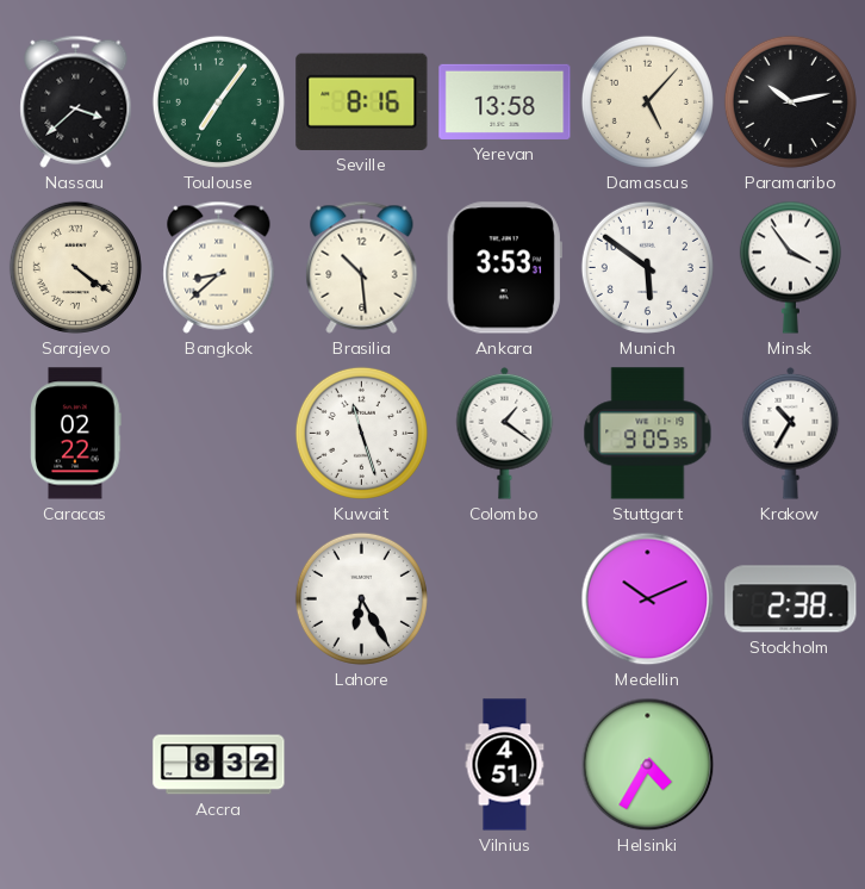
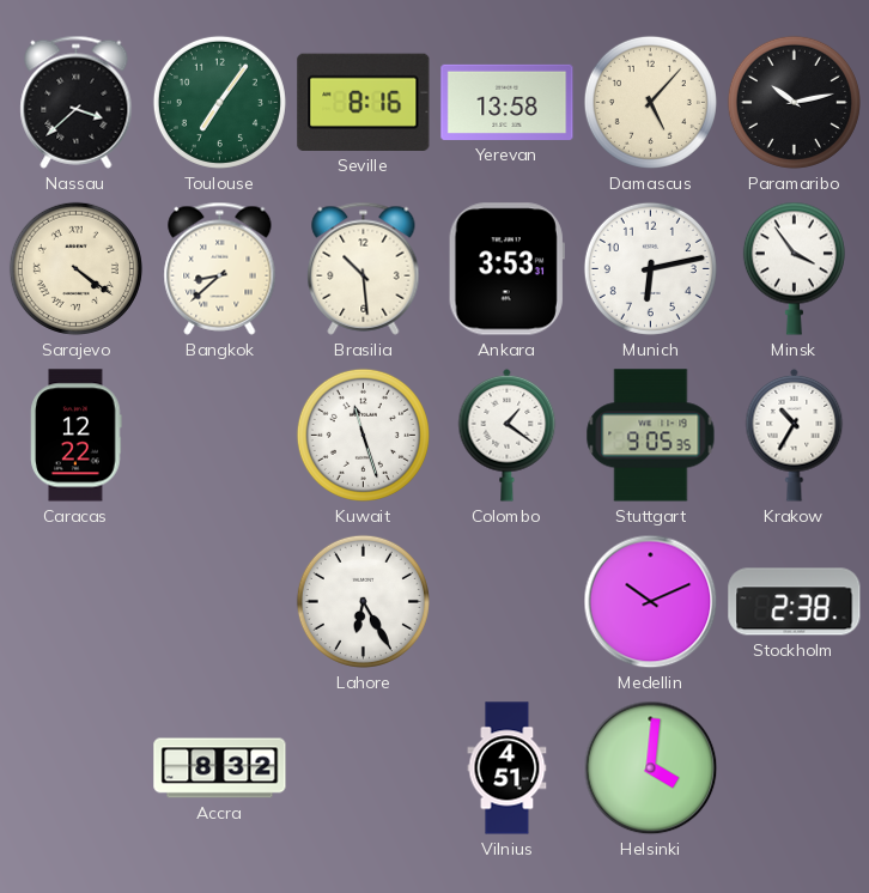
Munich: 5:51 -> 6:13 (650, 268)
Caracas: 02:22 -> 12:22 (77, 436)
Helsinki: 4:35 -> 4:01 (651, 769)
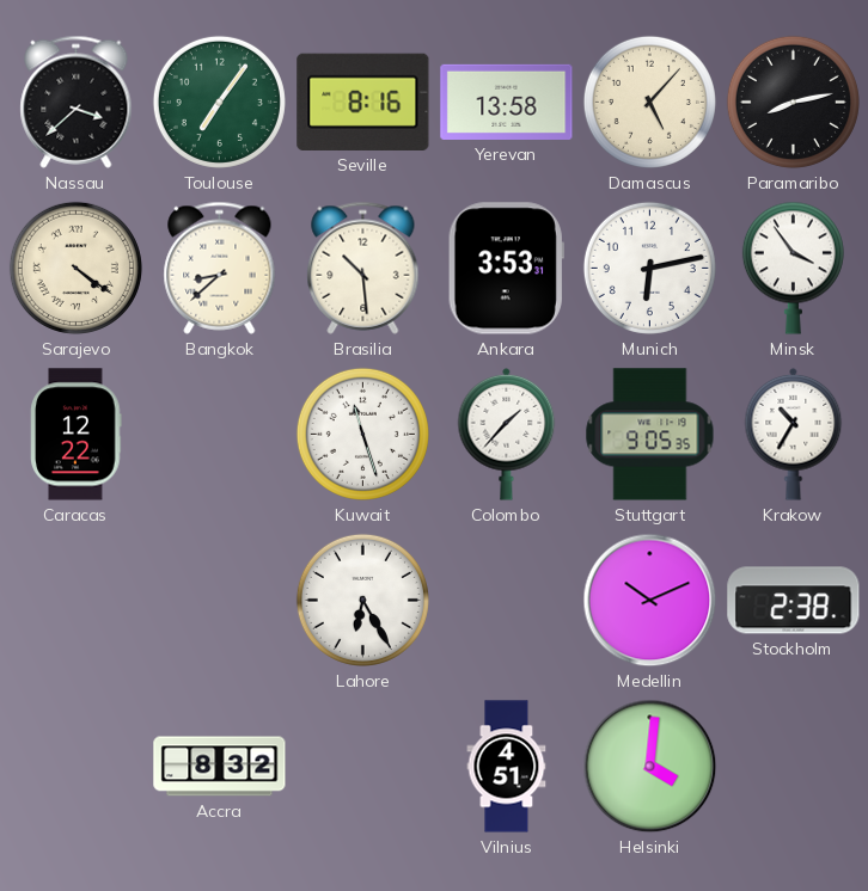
Paramaribo: 10:13 -> 8:13 (793, 102)
Colombo: 1:21 -> 1:37 (507, 434)
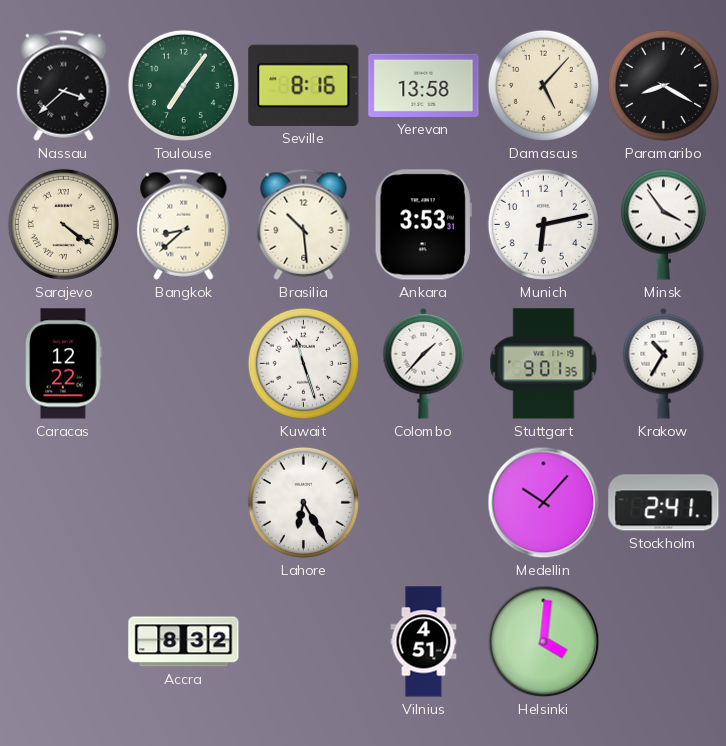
Paramaribo: 8:13 -> 8:20 (663, 85)
Stuttgart: 9:05 -> 9:01 (544, 364)
Medellin: 10:11 -> 10:07 (544, 503)
Stockholm: 2:38 -> 2:41 (664, 503)
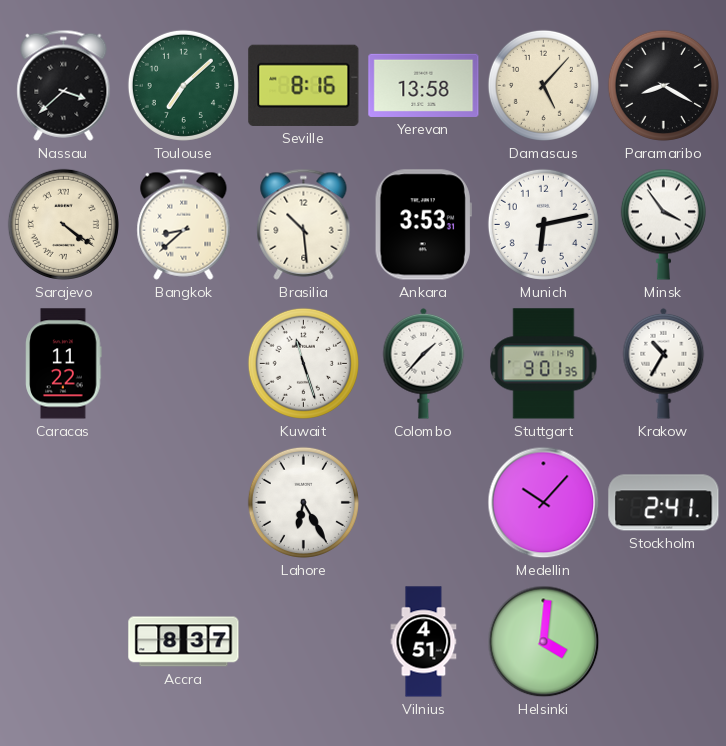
Toulouse: 7:06 -> 7:08 (183, 85)
Caracas: 12:22 -> 11:22 (64, 364)
Accra: 8:32 -> 8:37 (184, 642)
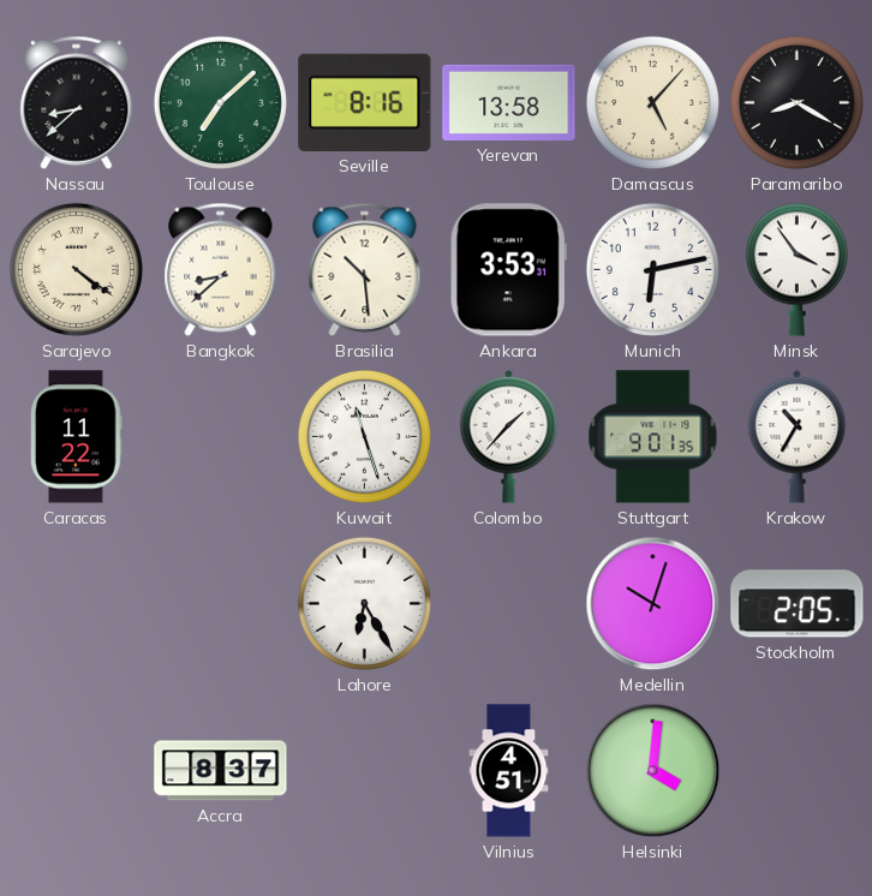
Nassau: 3:38 -> 8:38 (77, 102)
Medellin: 10:07 -> 10:03 (653, 604)
Stockholm: 2:41 -> 2:05 (798, 604)
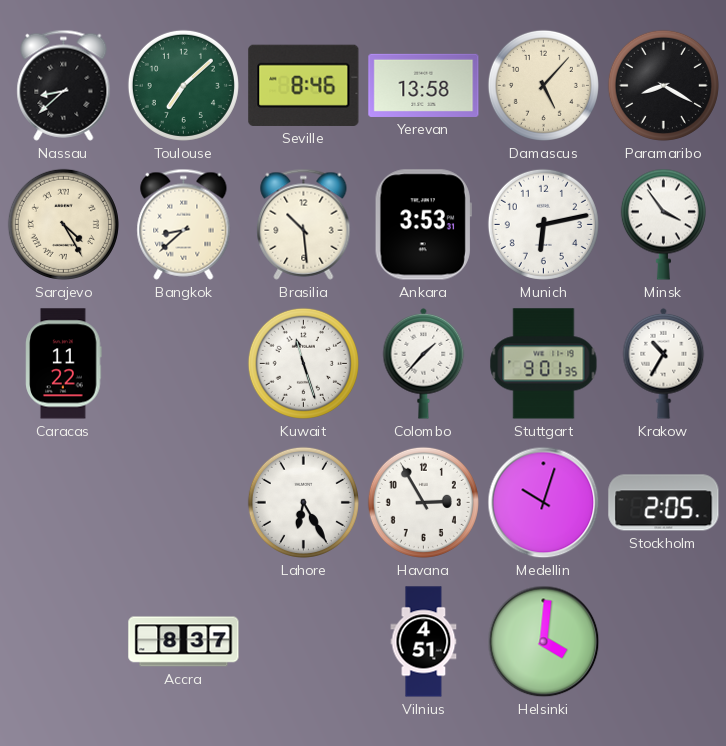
Seville: 8:16 -> 8:46 (304, 85)
Sarajevo: 4:21 -> 4:25 (63, 224)
Havana: none -> 2:55 (423, 502)
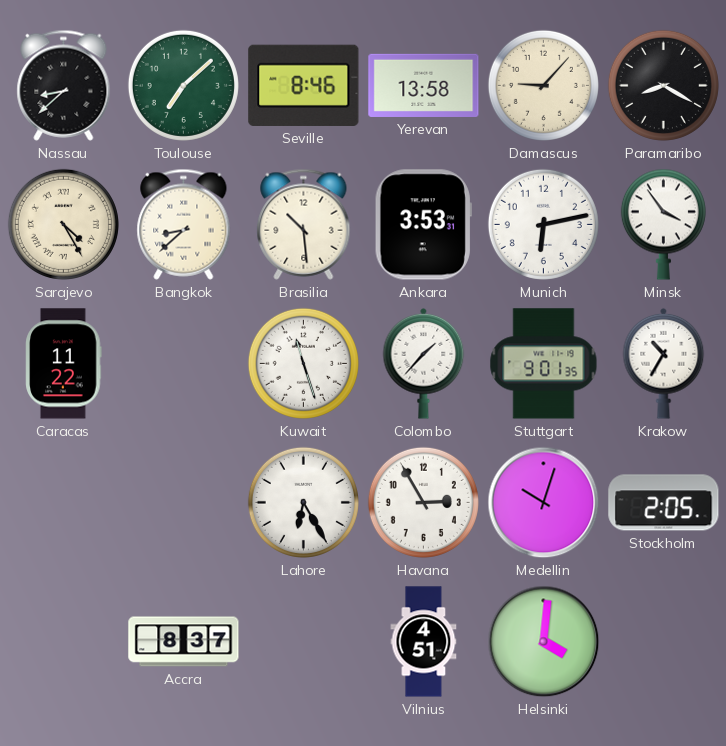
Damascus: 5:07 -> 9:07 (543, 85)
